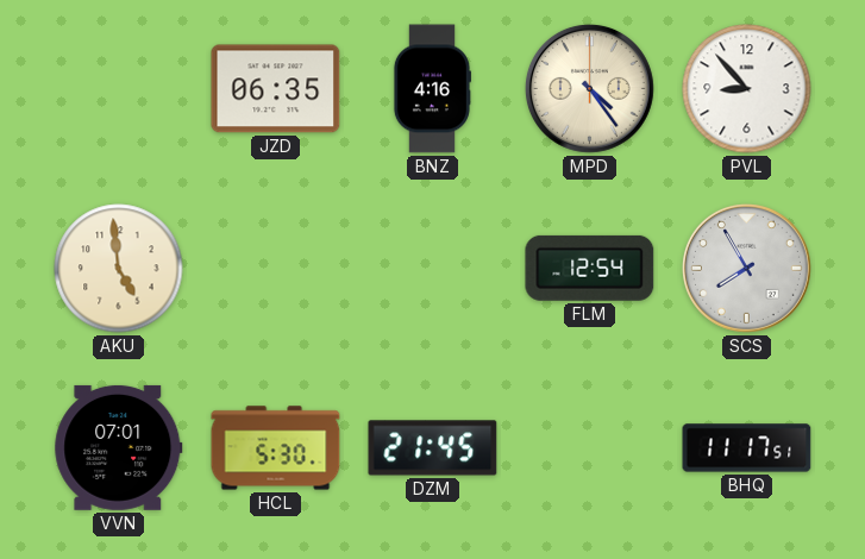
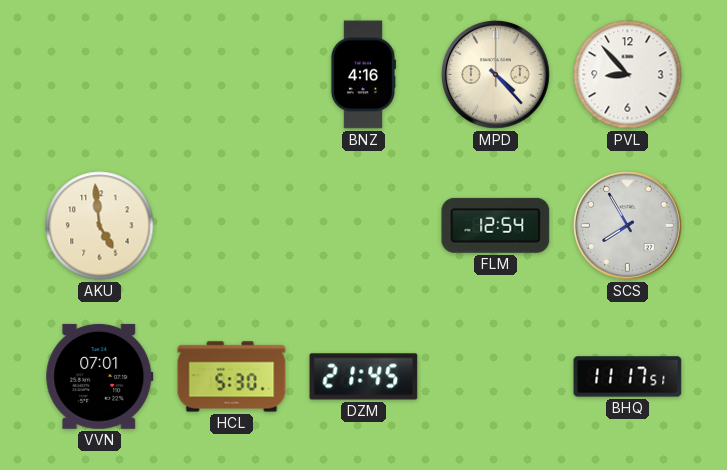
JZD: 06:35 -> none (276, 89)
MPD: 4:24 -> 4:23 (495, 74)
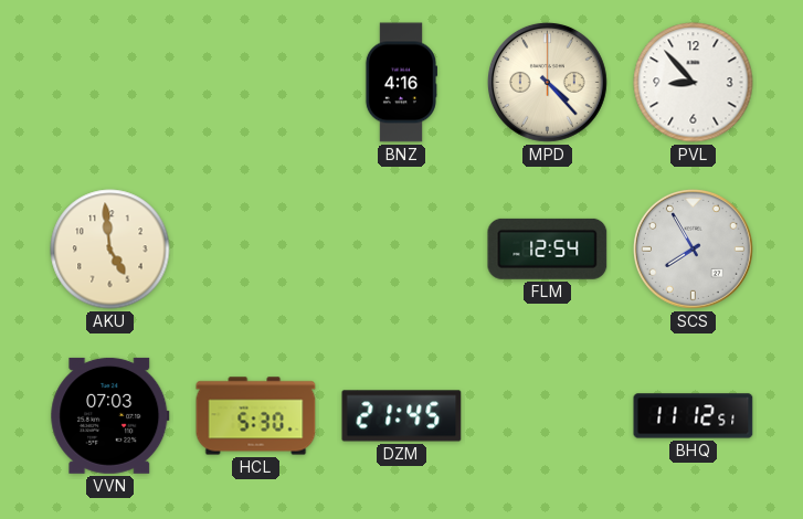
VVN: 07:01 -> 07:03 (110, 415)
BHQ: 11:17 -> 11:12 (694, 416)
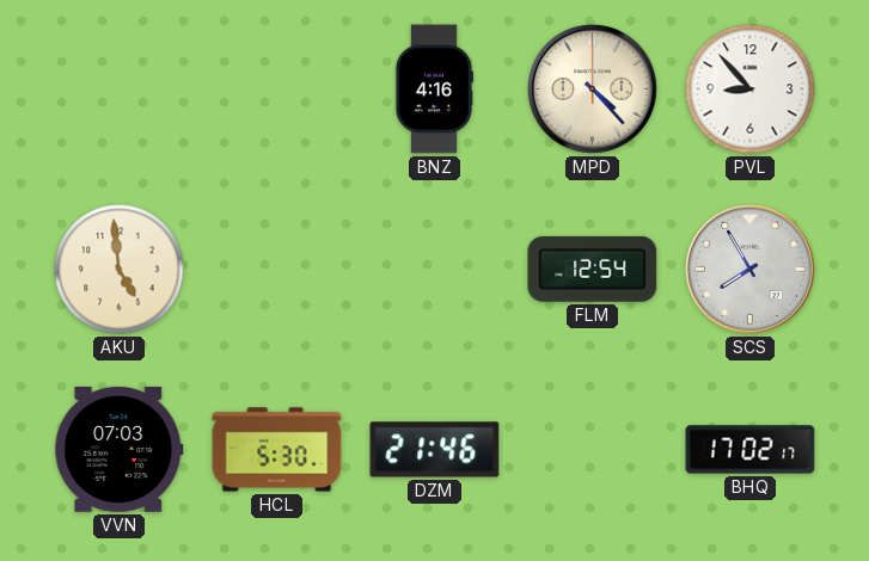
DZM: 21:45 -> 21:46 (435, 450)
BHQ: 11:12 -> 17:02 (751, 450)
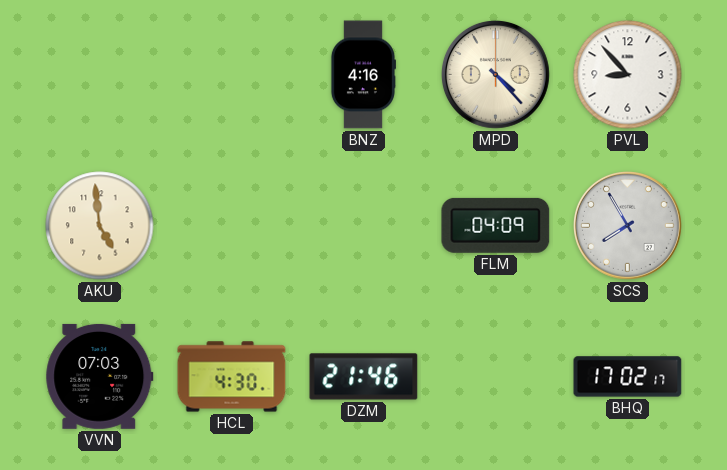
FLM: 12:54 -> 04:09 (496, 225)
HCL: 5:30 -> 4:30 (232, 377)
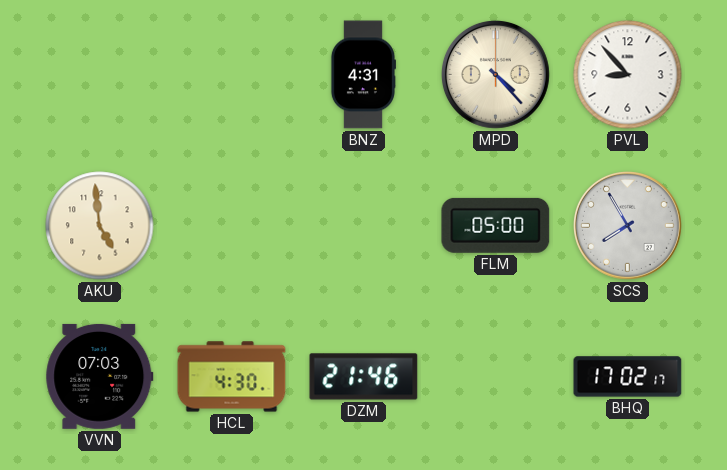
BNZ: 4:16 -> 4:31 (362, 75)
FLM: 04:09 -> 05:00 (496, 225)
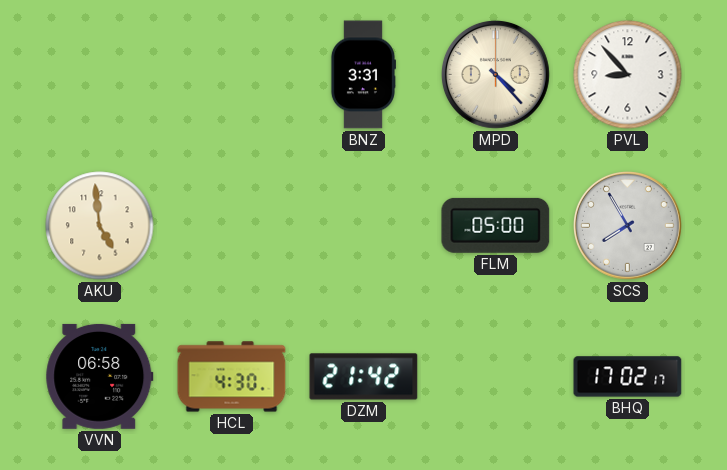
BNZ: 4:31 -> 3:31 (362, 75)
VVN: 07:03 -> 06:58 (100, 376)
DZM: 21:46 -> 21:42 (364, 377)
